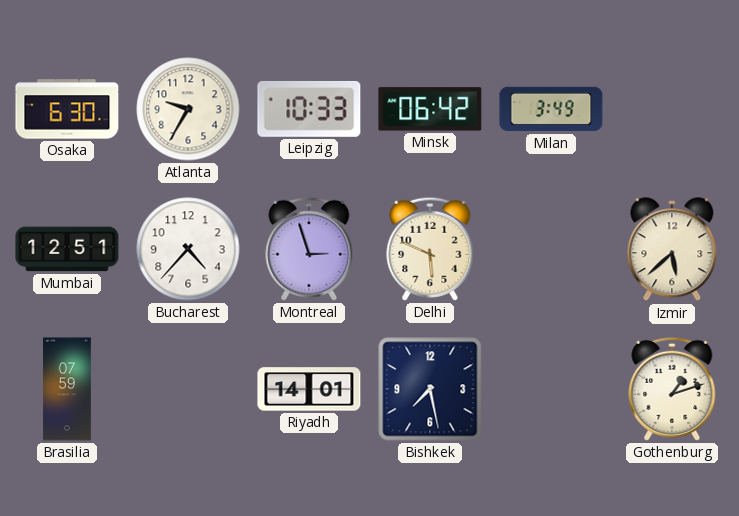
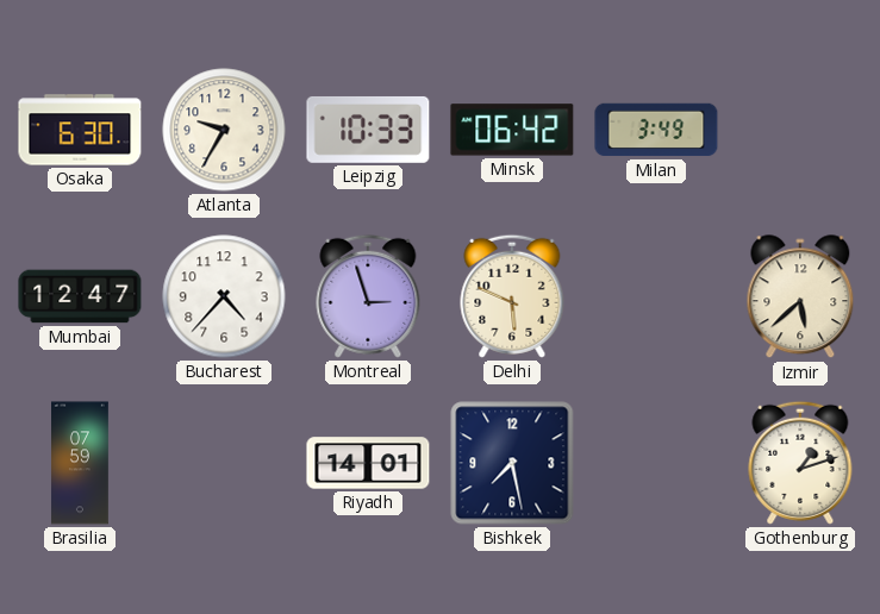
Mumbai: 12:51 -> 12:47 (80, 296)
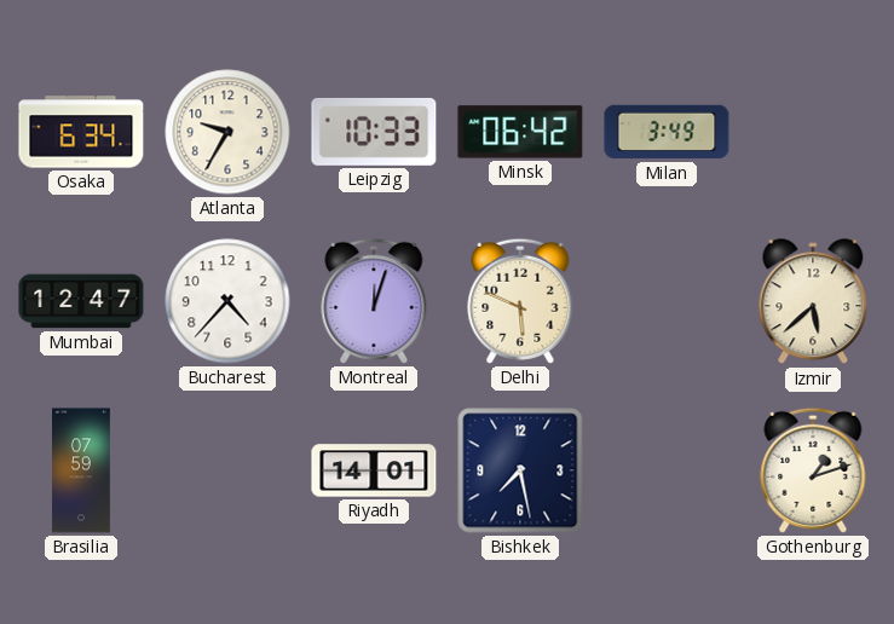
Osaka: 6:30 -> 6:34 (81, 132)
Montreal: 2:57 -> 12:03 (374, 301)
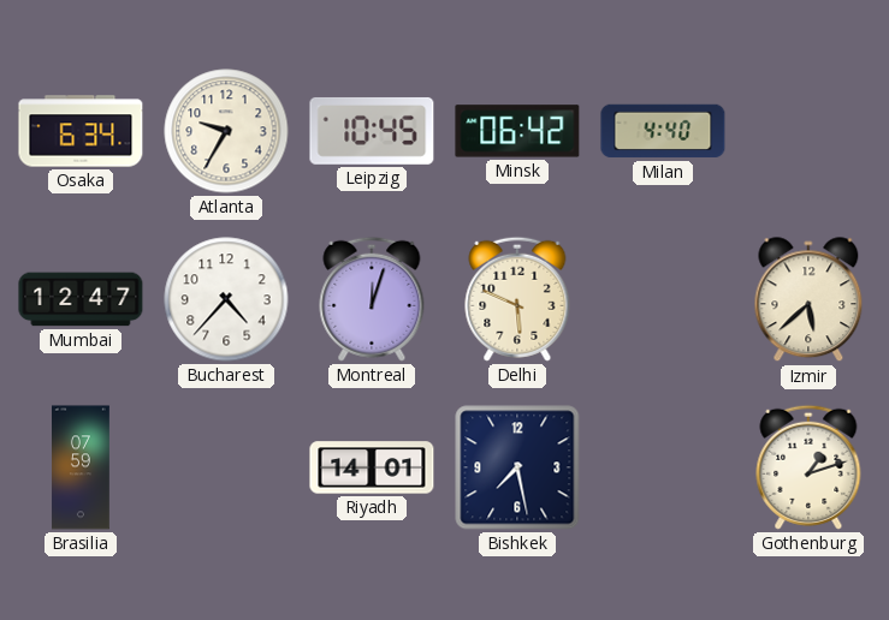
Leipzig: 10:33 -> 10:45 (372, 131)
Milan: 3:49 -> 4:40 (663, 131)
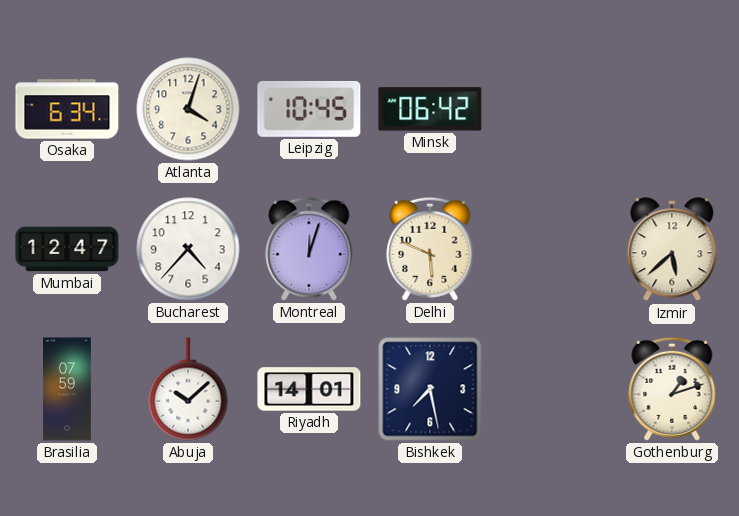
Atlanta: 9:35 -> 4:03 (188, 109)
Milan: 4:40 -> none (663, 131)
Abuja: none -> 10:08 (188, 389)
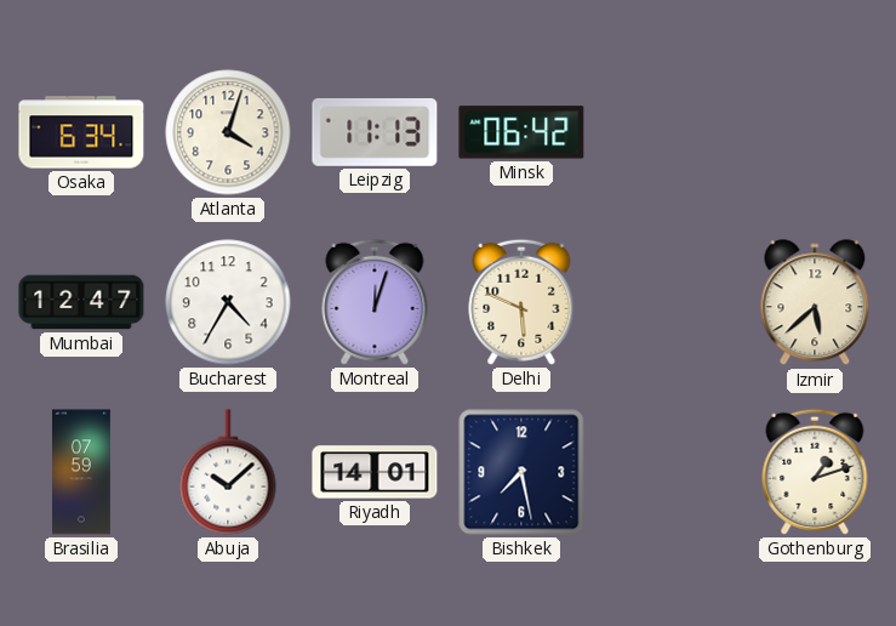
Leipzig: 10:45 -> 11:13 (375, 132)
Bucharest: 4:37 -> 4:35 (228, 302)
